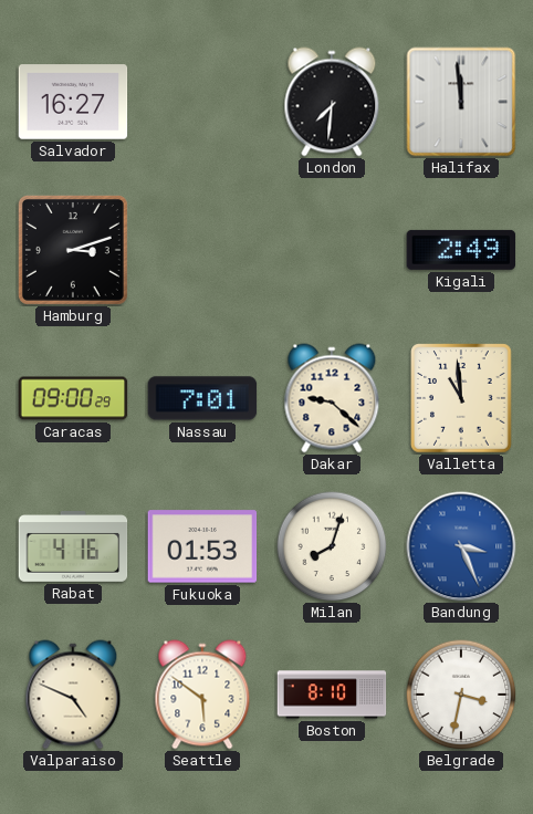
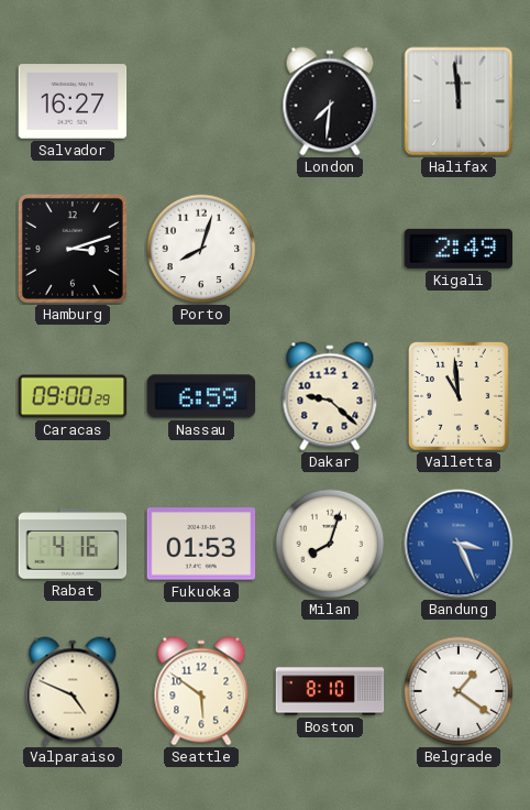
Porto: none -> 8:03 (201, 249)
Nassau: 7:01 -> 6:59 (201, 396)
Belgrade: 3:32 -> 1:21 (459, 691)
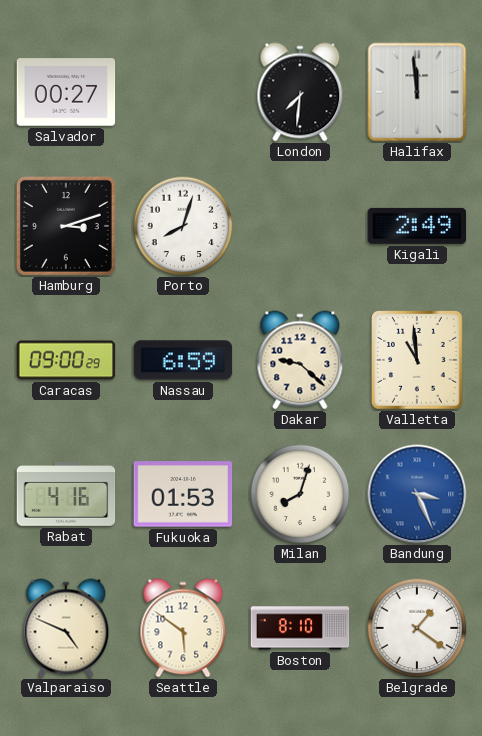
Salvador: 16:27 -> 00:27 (66, 92)
